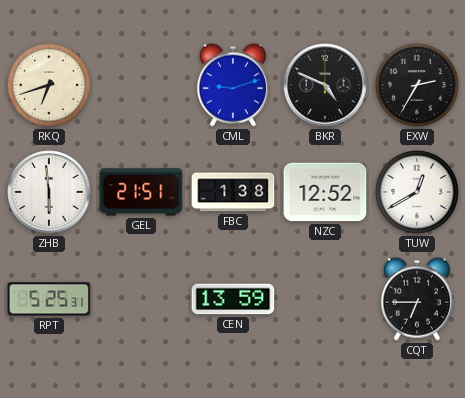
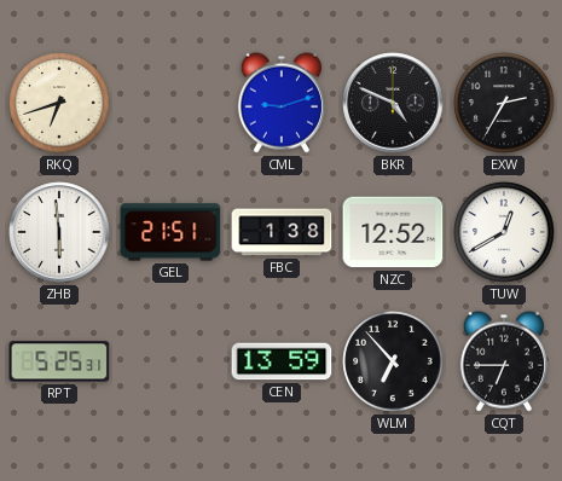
WLM: none -> 6:53 (393, 361)
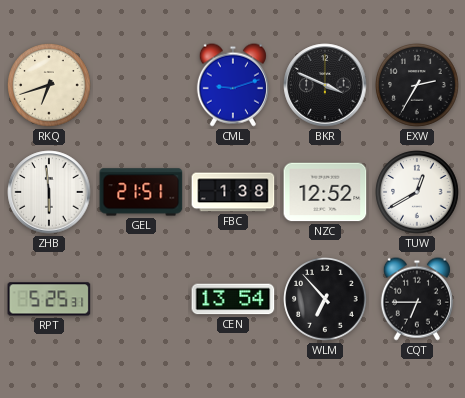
BKR: 4:49 -> 3:49 (325, 85)
CEN: 13:59 -> 13:54 (233, 299)
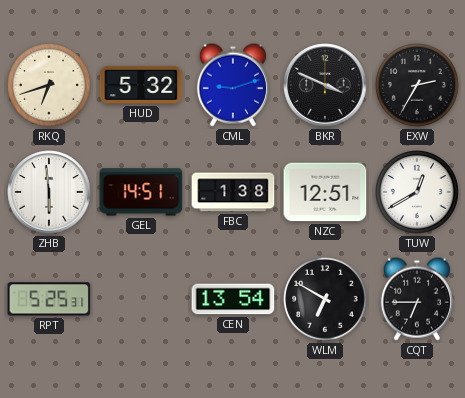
HUD: none -> 5:32 (141, 85)
GEL: 21:51 -> 14:51 (141, 192)
NZC: 12:52 -> 12:51 (325, 192)
WLM: 6:53 -> 6:50 (325, 299)
